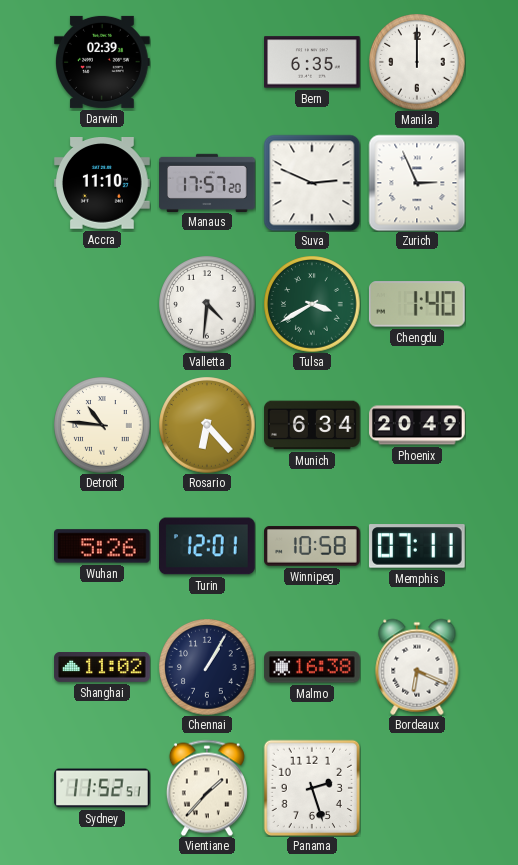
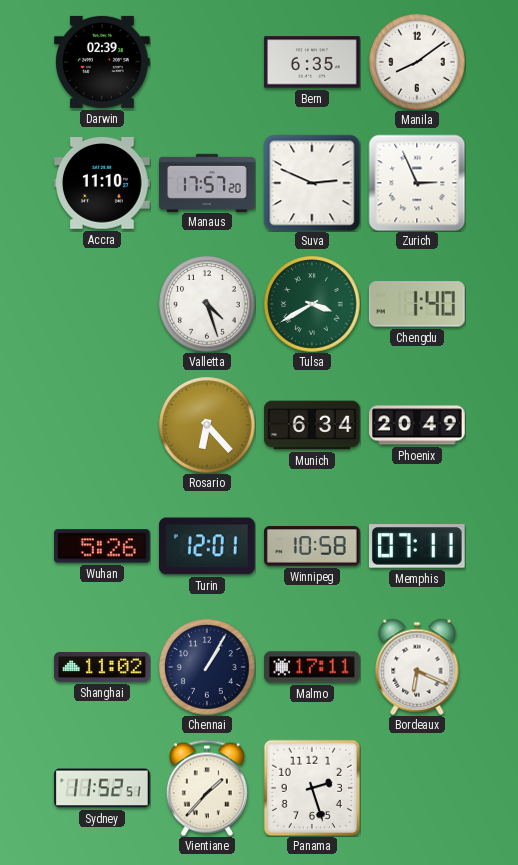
Manila: 12:00 -> 8:09 (417, 62)
Valletta: 4:31 -> 4:27 (207, 304)
Detroit: 10:46 -> none (102, 425)
Malmo: 16:38 -> 17:11 (312, 667)
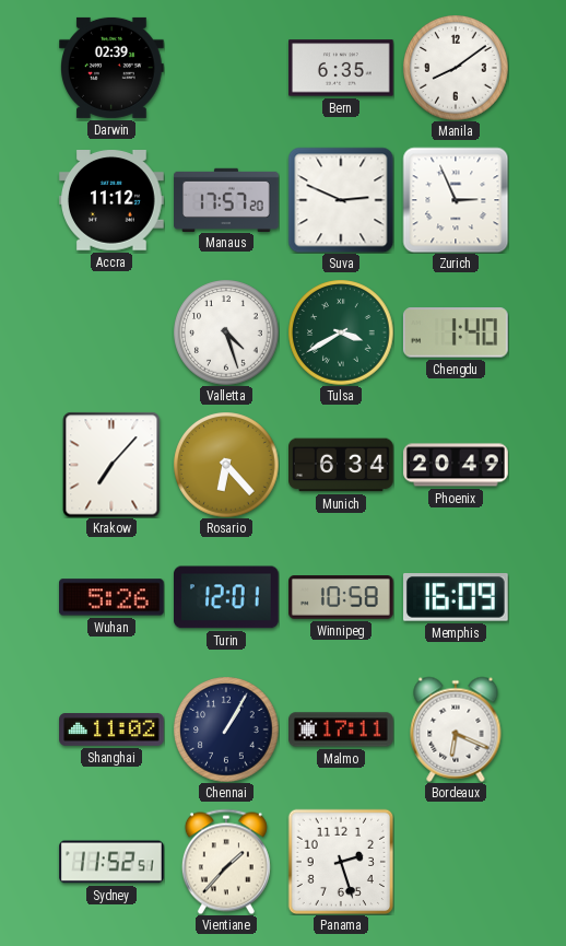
Accra: 11:10 -> 11:12 (113, 201)
Krakow: none -> 7:07 (111, 465)
Memphis: 07:11 -> 16:09 (457, 597)
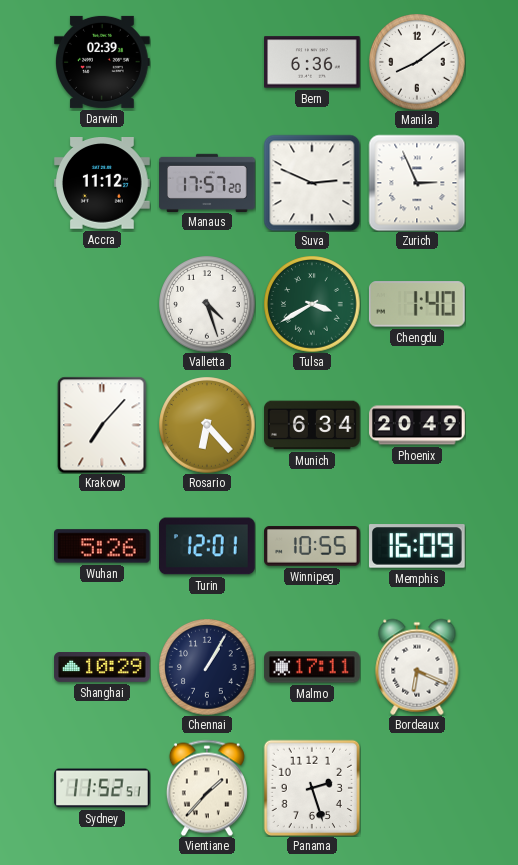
Bern: 6:35 -> 6:36 (312, 62)
Winnipeg: 10:58 -> 10:55 (312, 546)
Shanghai: 11:02 -> 10:29 (102, 668)
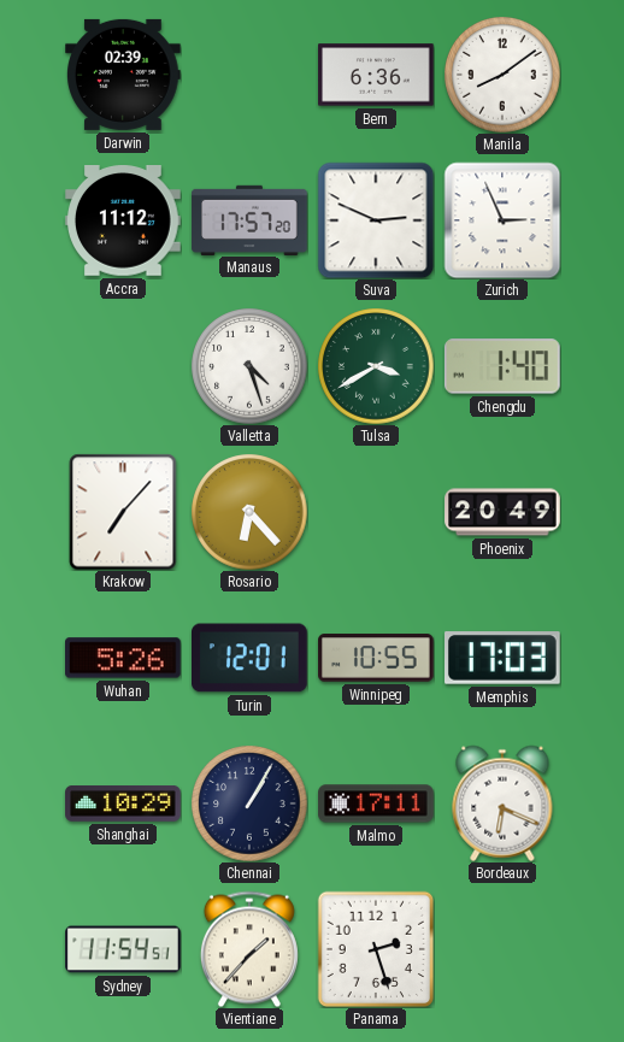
Munich: 6:34 -> none (313, 425)
Memphis: 16:09 -> 17:03 (504, 658)
Sydney: 11:52 -> 11:54 (123, 949)
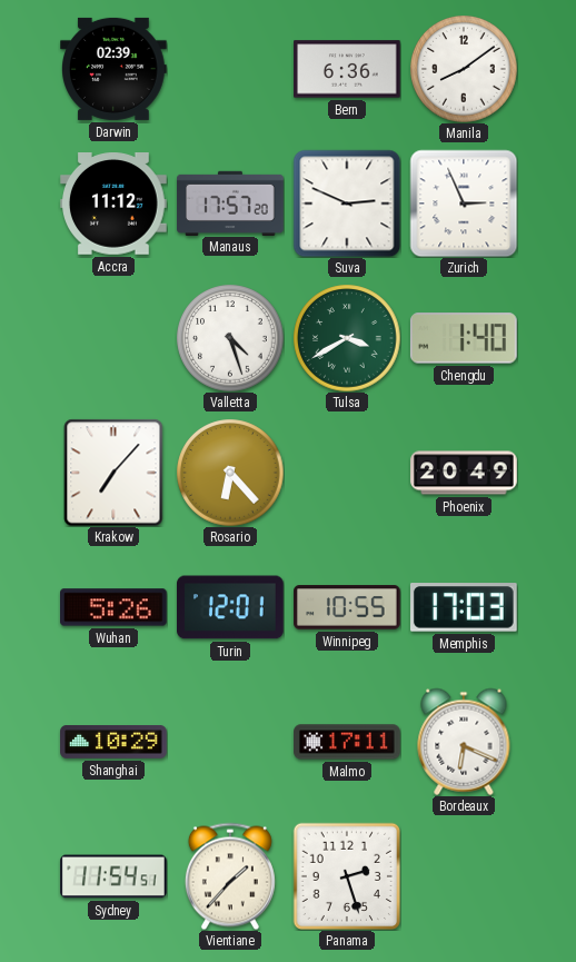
Chennai: 1:05 -> none (249, 803)
